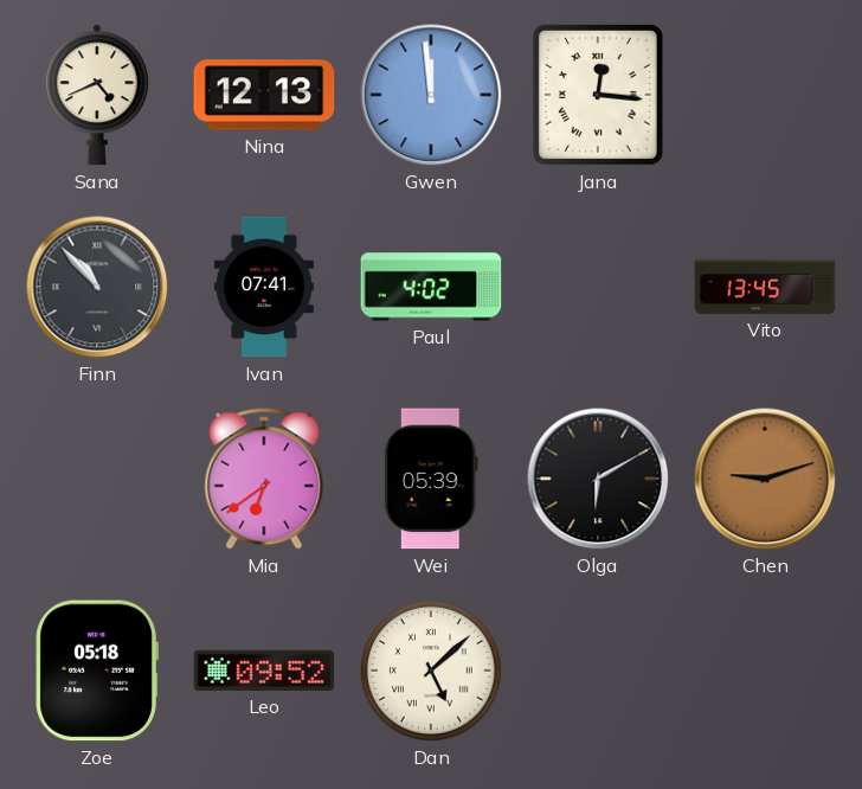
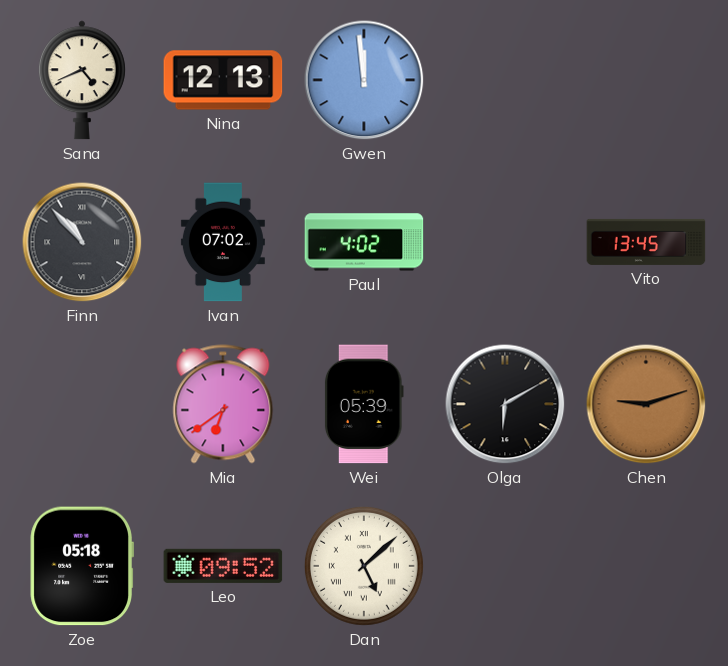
Jana: 12:16 -> none (598, 95)
Ivan: 07:41 -> 07:02 (223, 242)
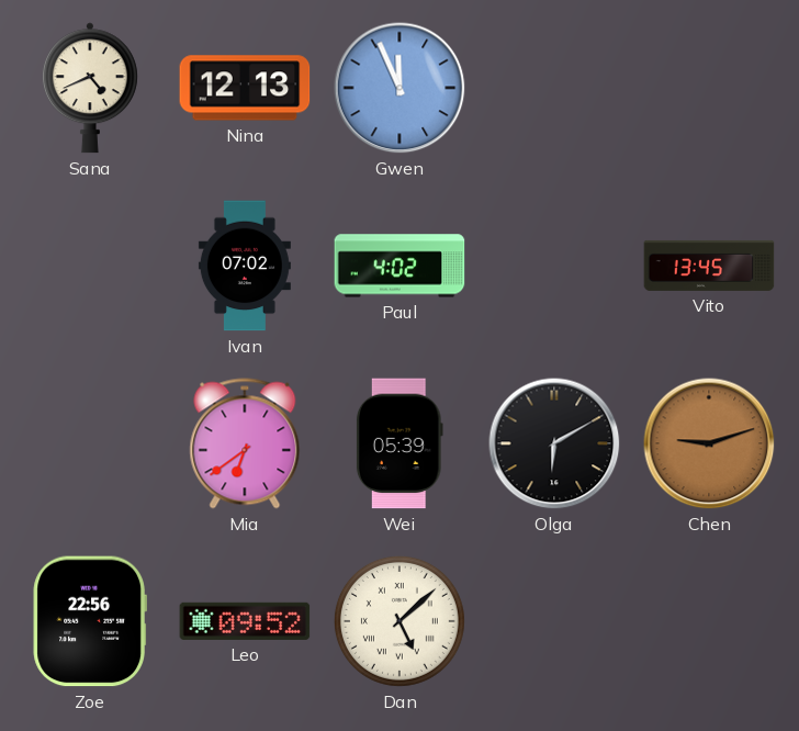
Gwen: 11:59 -> 11:56 (400, 88)
Finn: 10:53 -> none (82, 242)
Zoe: 05:18 -> 22:56 (89, 621)
